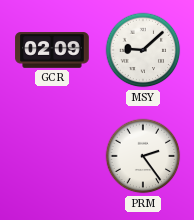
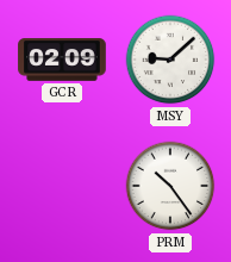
PRM: 2:24 -> 10:24 (170, 186)
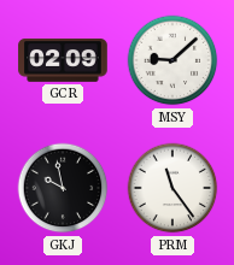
GKJ: none -> 9:58 (63, 188)
PRM: 10:24 -> 11:24 (172, 188)
